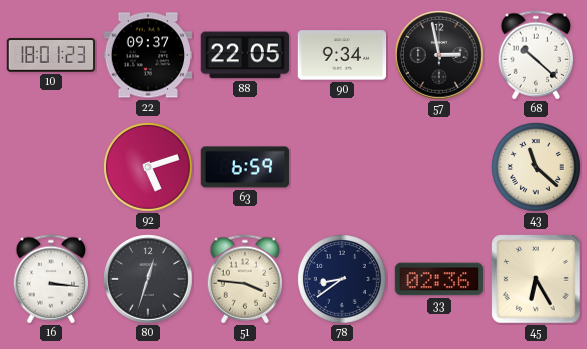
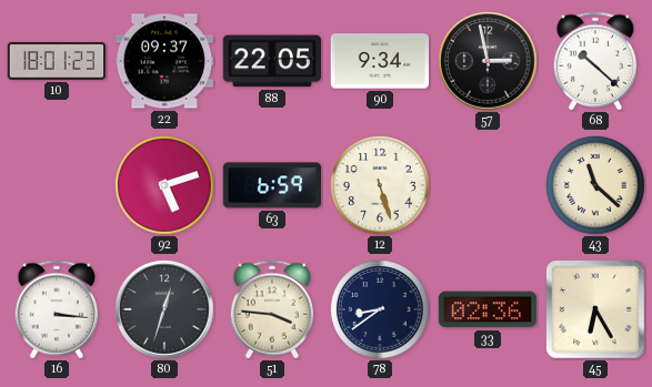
12: none -> 5:27 (380, 185)
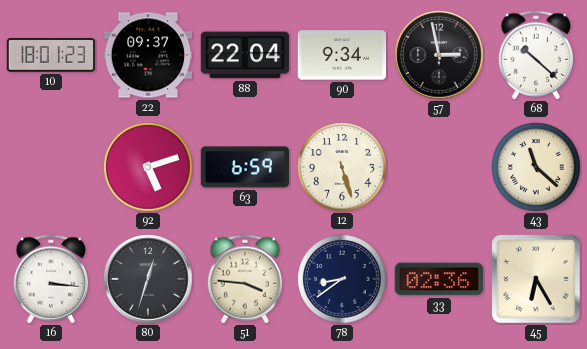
88: 22:05 -> 22:04 (244, 55)
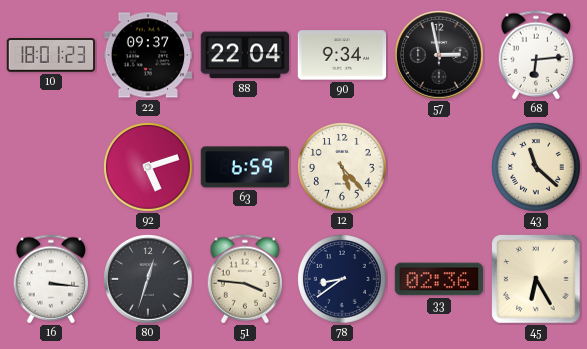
68: 10:22 -> 6:14 (536, 55)
12: 5:27 -> 5:23 (342, 167)
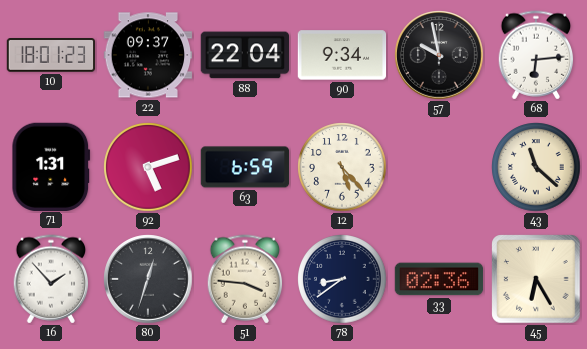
57: 2:58 -> 9:58 (439, 55)
71: none -> 1:31 (51, 166)
16: 3:16 -> 1:53 (51, 279)
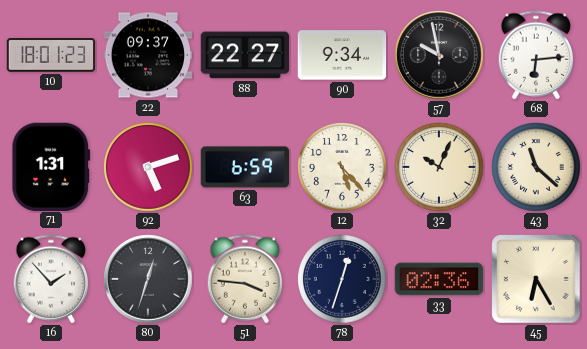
88: 22:04 -> 22:27 (244, 55)
32: none -> 10:04 (439, 167)
78: 8:39 -> 12:33 (342, 279)
